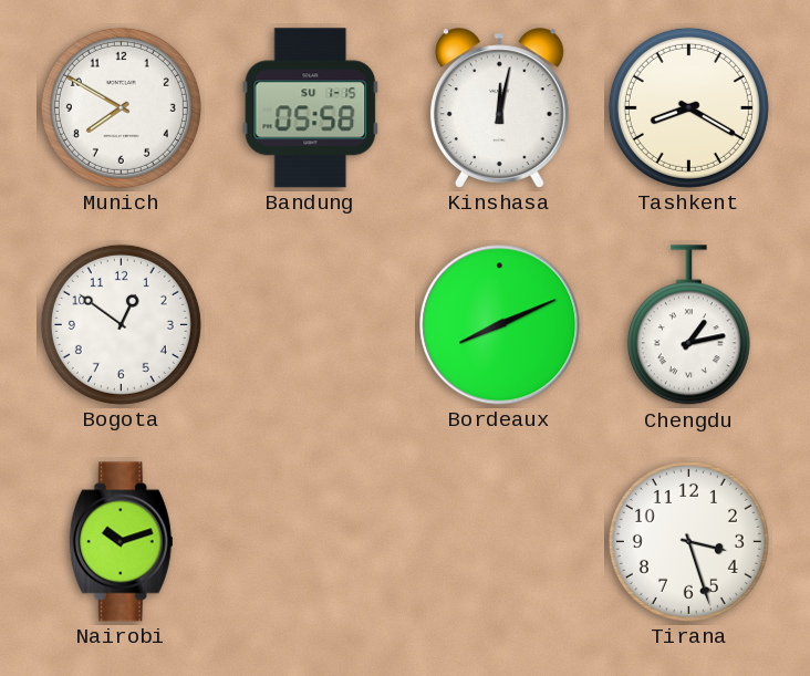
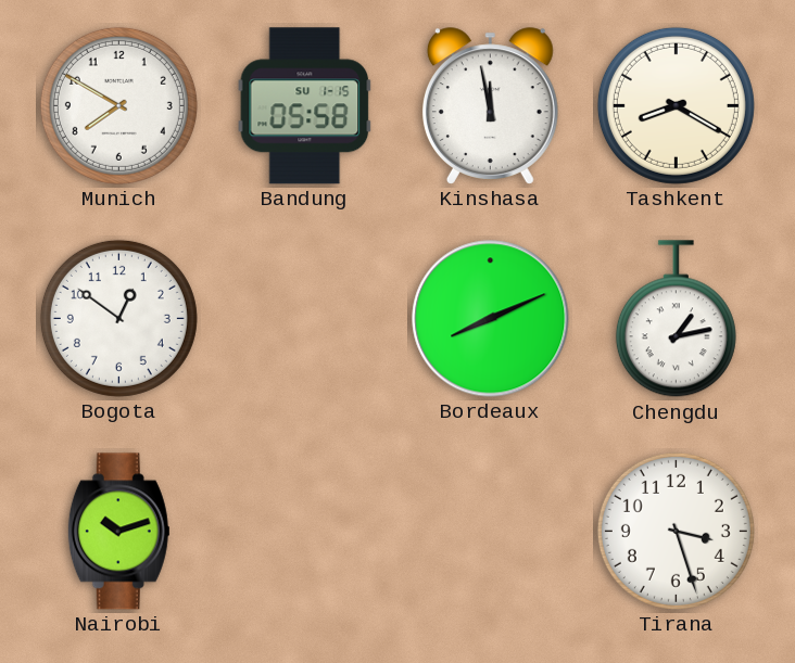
Kinshasa: 12:02 -> 11:58 (490, 106)
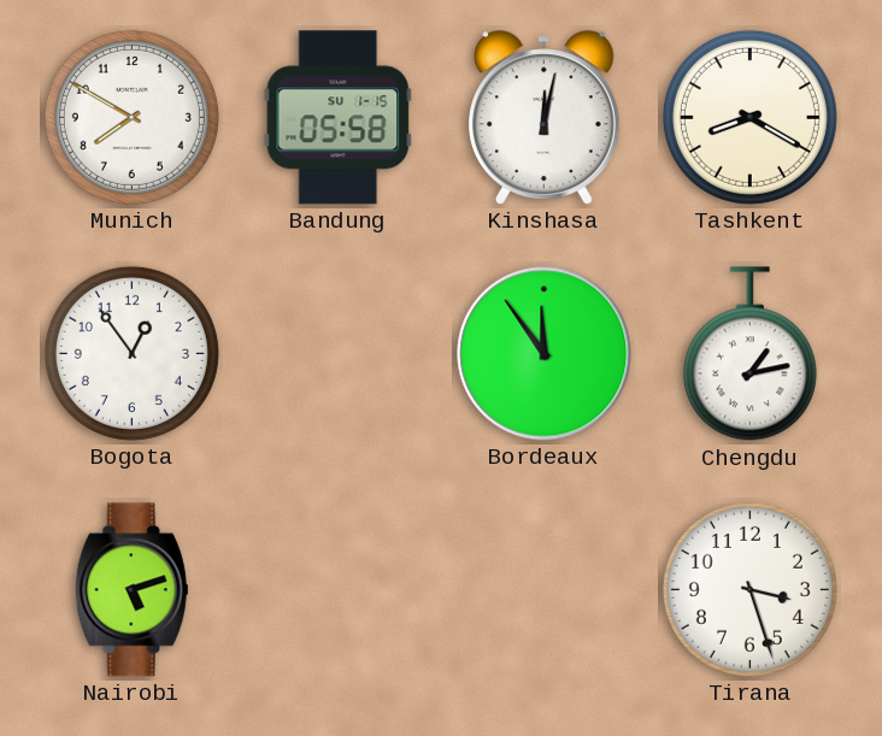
Kinshasa: 11:58 -> 12:02 (543, 118)
Bogota: 12:51 -> 12:54 (131, 353)
Bordeaux: 8:11 -> 11:54 (545, 354)
Nairobi: 10:12 -> 5:12 (131, 590)
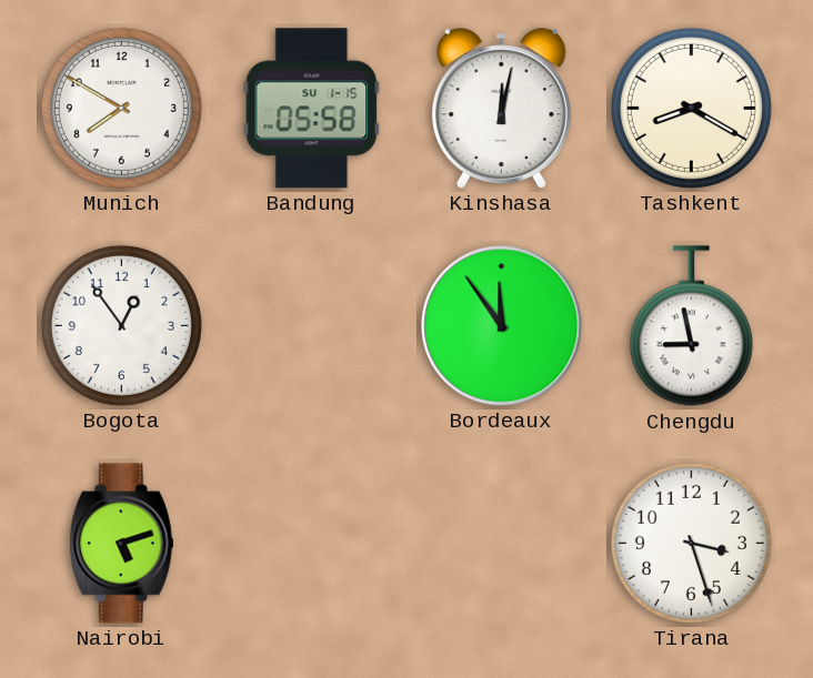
Chengdu: 1:13 -> 8:58 (691, 326)
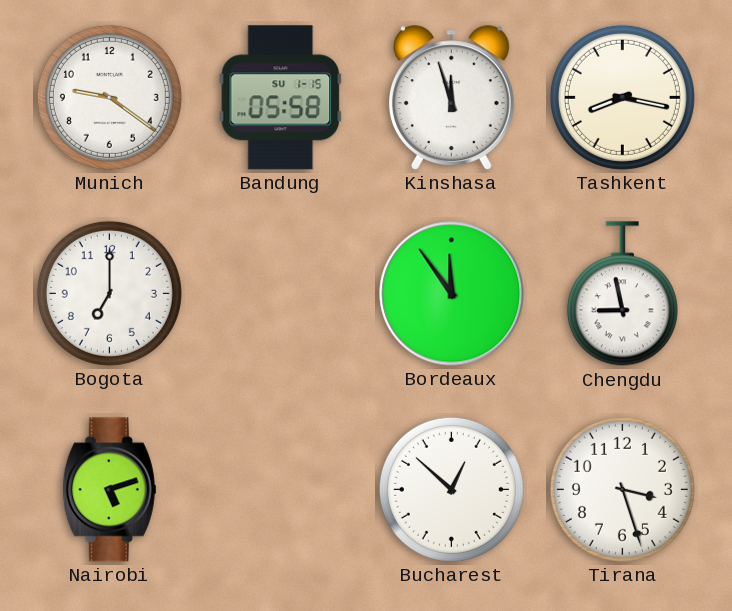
Munich: 7:50 -> 9:21 (109, 97)
Kinshasa: 12:02 -> 11:57 (451, 98)
Tashkent: 8:20 -> 8:17 (622, 97)
Bogota: 12:54 -> 7:00 (109, 293)
Bucharest: none -> 12:52 (451, 489)
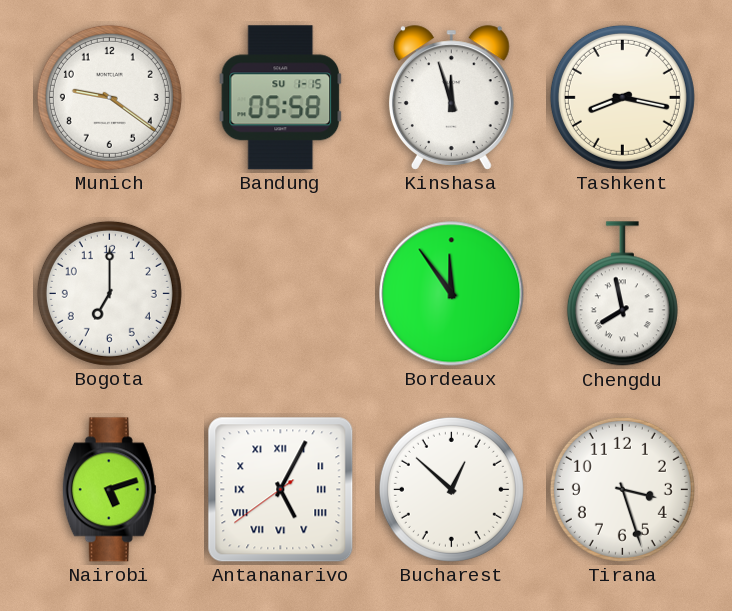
Chengdu: 8:58 -> 7:58 (622, 294)
Antananarivo: none -> 5:04 (281, 490)
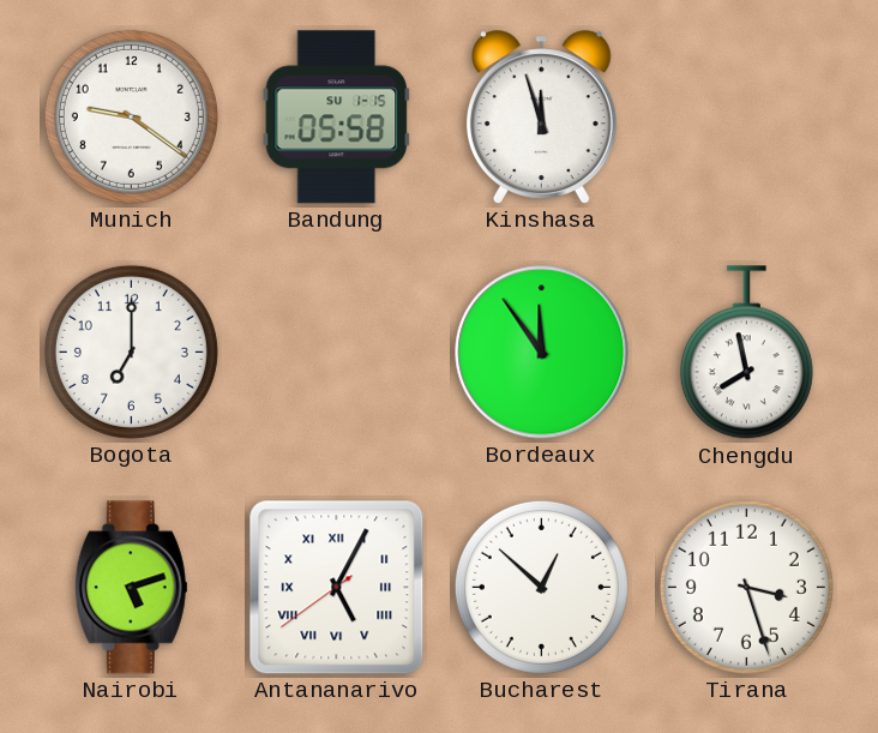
Tashkent: 8:17 -> none (622, 97)
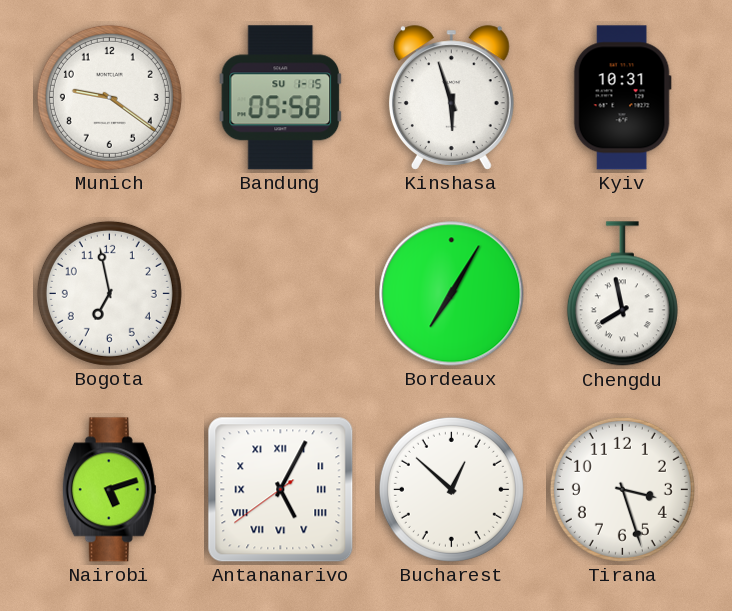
Kinshasa: 11:57 -> 5:57 (451, 98)
Kyiv: none -> 10:31 (622, 98)
Bogota: 7:00 -> 6:58 (109, 293)
Bordeaux: 11:54 -> 7:05 (452, 294)
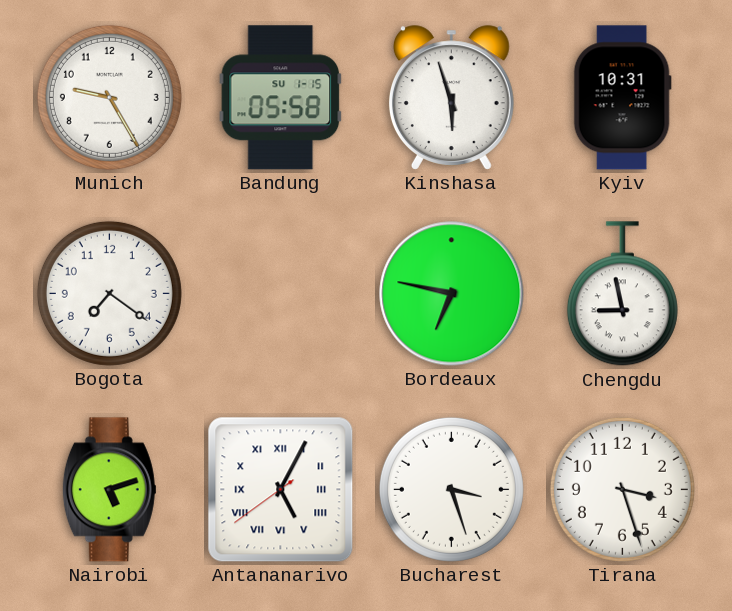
Munich: 9:21 -> 9:25 (109, 97)
Bogota: 6:58 -> 7:21 (109, 293)
Bordeaux: 7:05 -> 6:47 (452, 294)
Chengdu: 7:58 -> 8:58 (622, 294)
Bucharest: 12:52 -> 3:27 (451, 489)
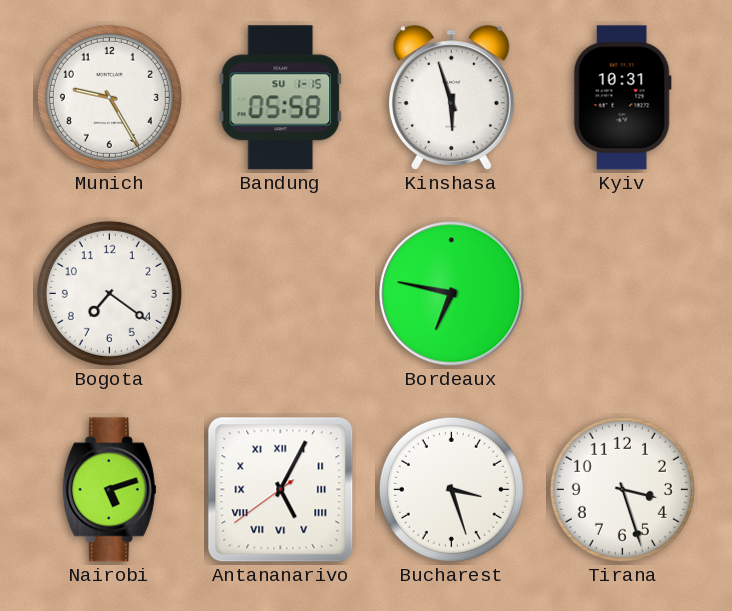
Chengdu: 8:58 -> none (622, 294)
